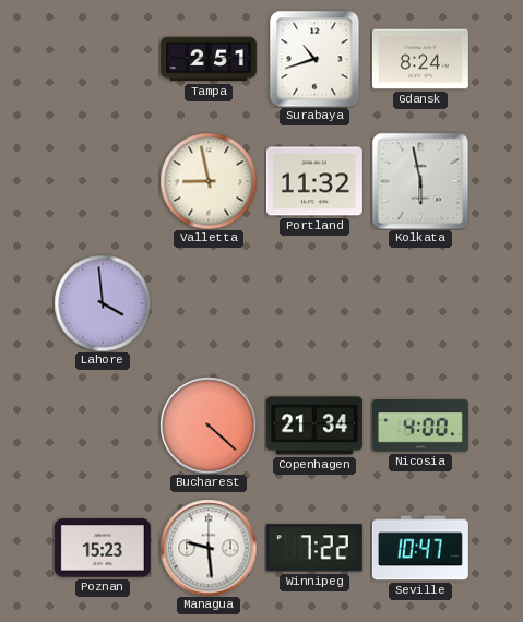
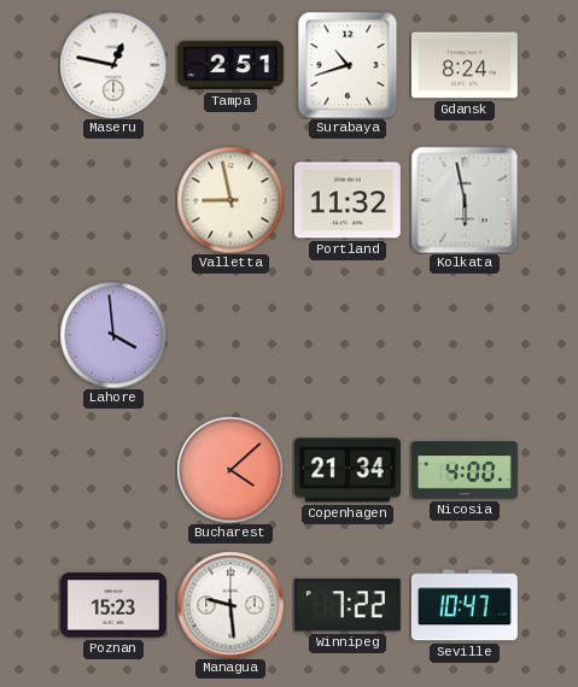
Maseru: none -> 12:47 (113, 65)
Bucharest: 4:22 -> 4:08 (230, 470)
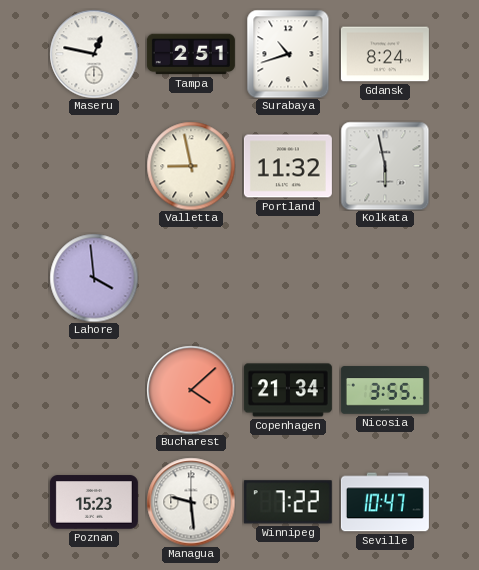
Nicosia: 4:00 -> 3:55 (385, 390)
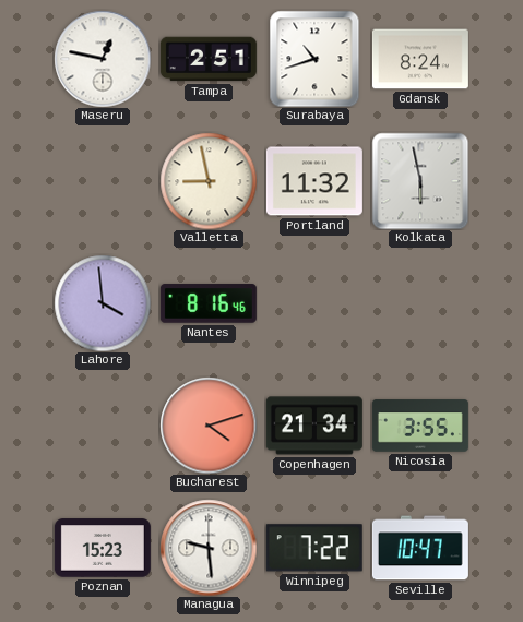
Nantes: none -> 8:16 (209, 303)
Bucharest: 4:08 -> 4:12 (209, 426)
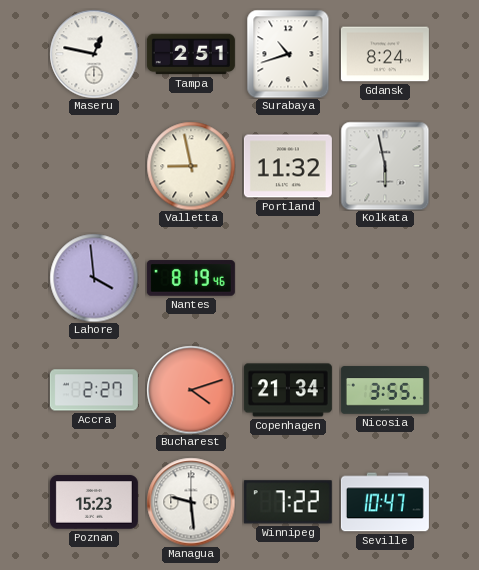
Nantes: 8:16 -> 8:19 (191, 278)
Accra: none -> 2:27 (94, 390)
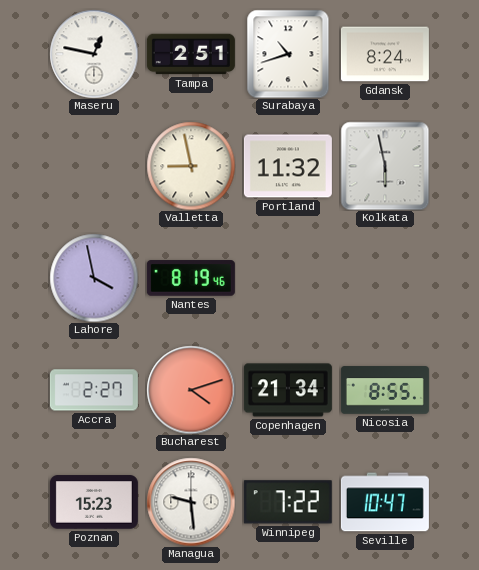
Lahore: 3:59 -> 3:58 (94, 278)
Nicosia: 3:55 -> 8:55 (385, 390)
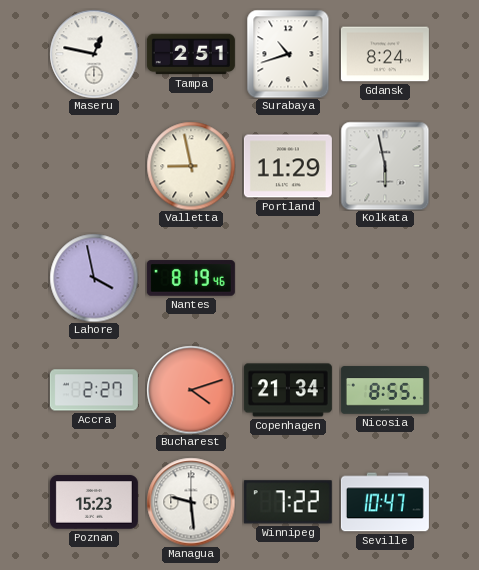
Portland: 11:32 -> 11:29 (288, 166)
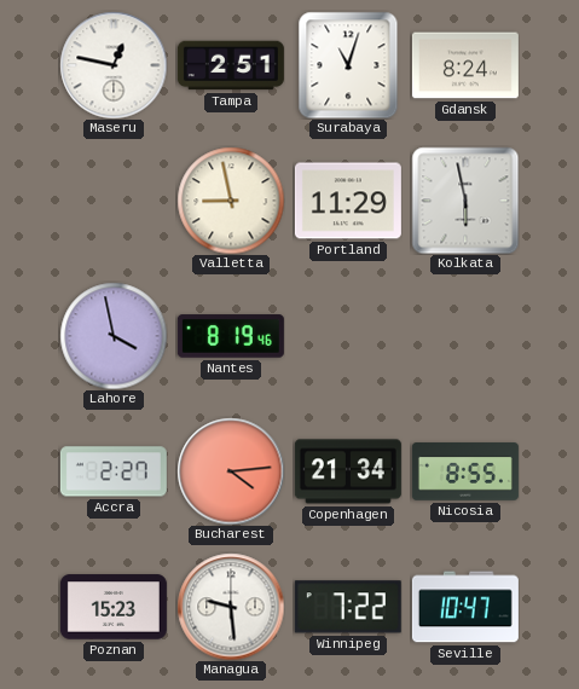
Surabaya: 10:42 -> 11:03 (348, 65)
Bucharest: 4:12 -> 4:14 (231, 471)
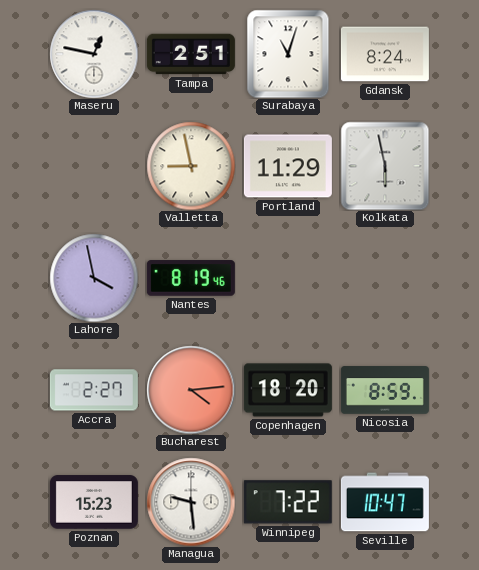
Copenhagen: 21:34 -> 18:20 (288, 390)
Nicosia: 8:55 -> 8:59 (385, 390)
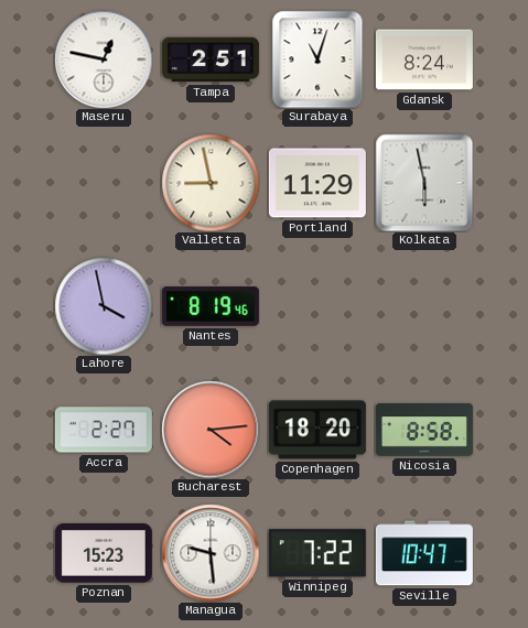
Nicosia: 8:59 -> 8:58 (424, 430)
